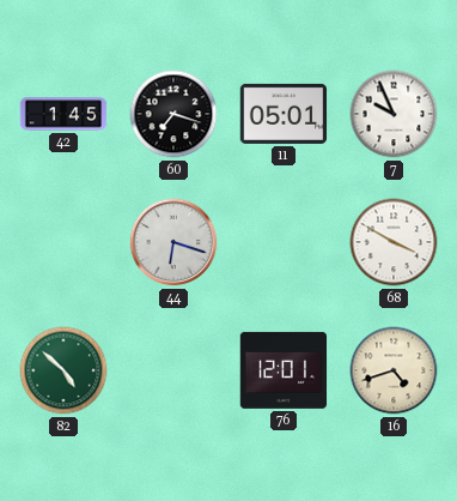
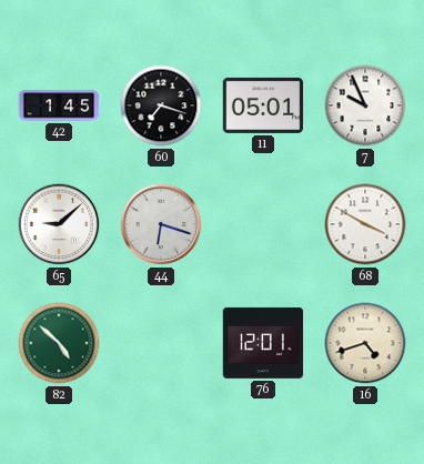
65: none -> 9:08 (59, 224)
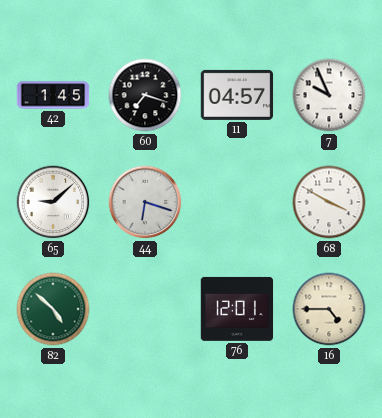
11: 05:01 -> 04:57 (237, 95)
16: 4:42 -> 4:45 (329, 309)
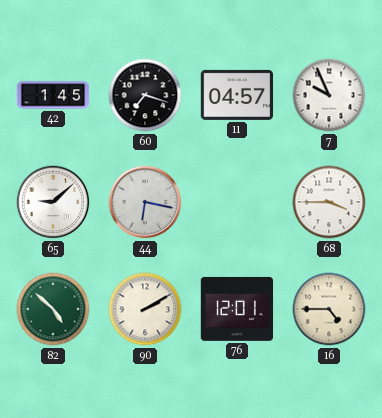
44: 6:18 -> 6:17 (145, 202)
68: 3:50 -> 3:45 (329, 202)
90: none -> 2:10 (145, 309)
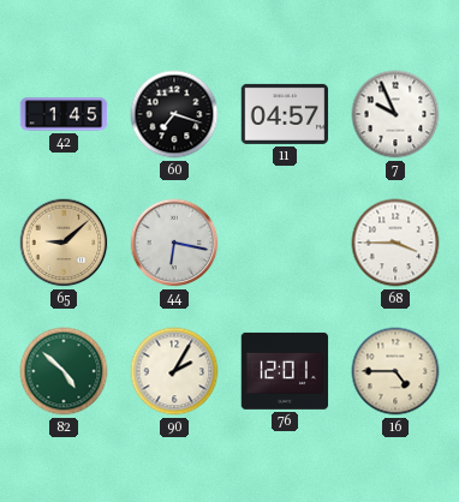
65 dial: white -> champagne (64, 243)
90: 2:10 -> 2:05 (174, 371)
